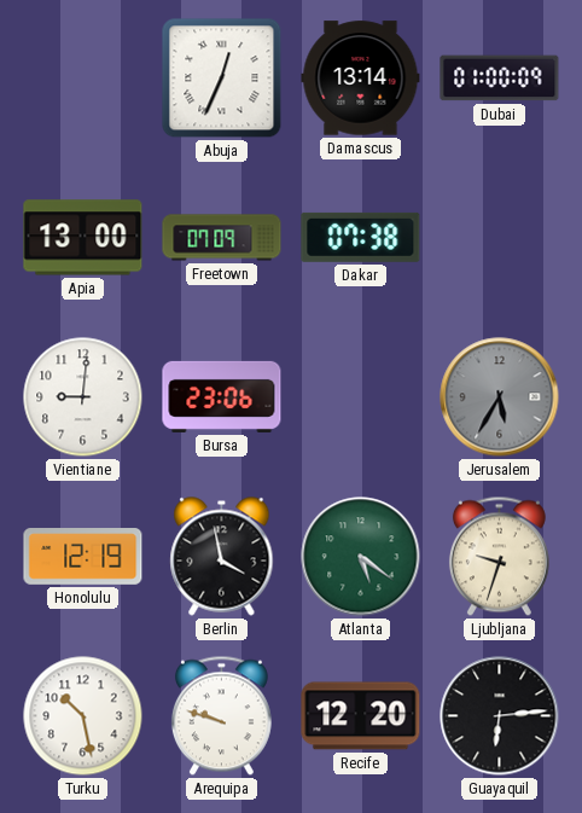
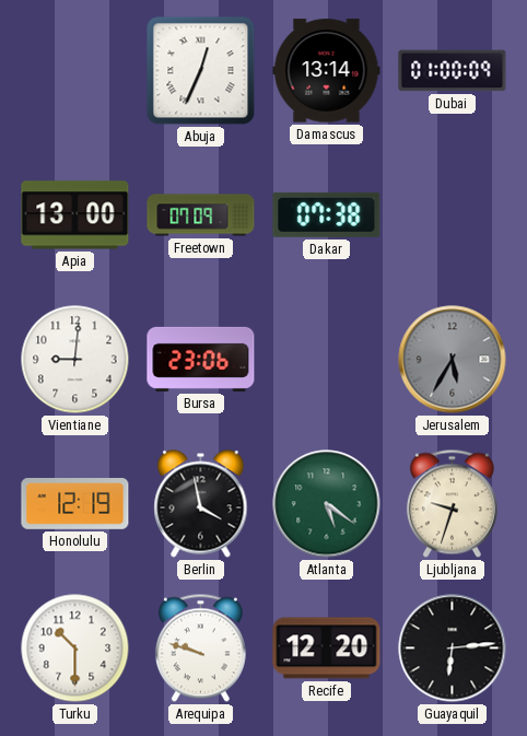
Turku: 10:28 -> 10:30 (75, 649)
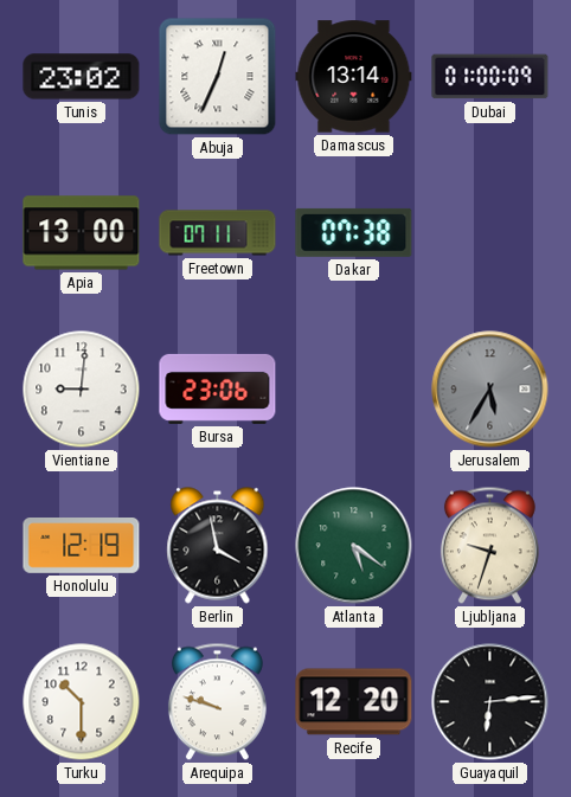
Tunis: none -> 23:02 (82, 77)
Freetown: 07:09 -> 07:11 (218, 233)
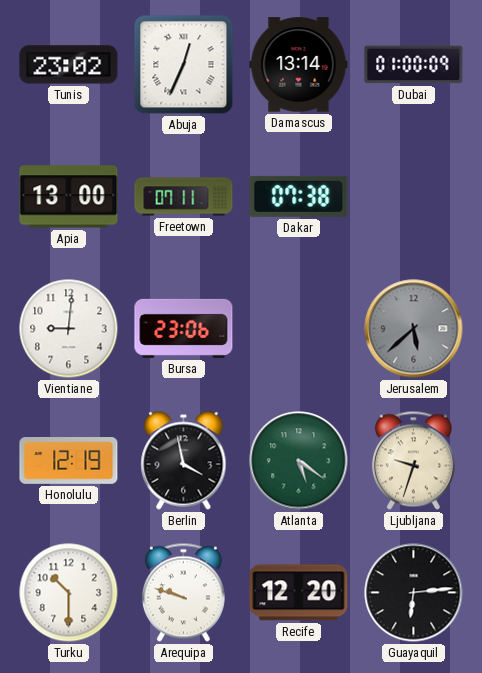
Jerusalem: 5:35 -> 5:38 (414, 329)
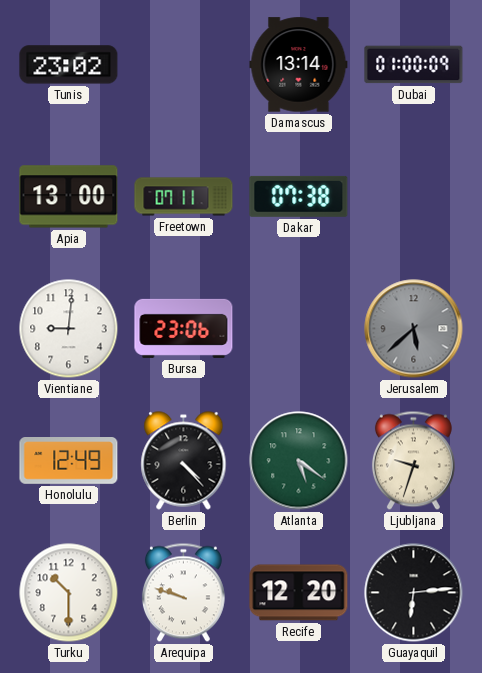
Abuja: 12:34 -> none (184, 65)
Honolulu: 12:19 -> 12:49 (69, 461)
Berlin: 3:58 -> 4:23 (184, 461)
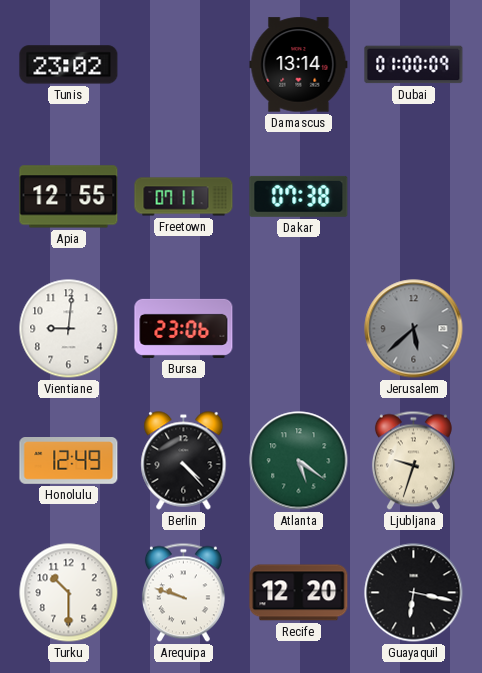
Apia: 13:00 -> 12:55 (69, 197)
Guayaquil: 6:14 -> 6:17 (414, 593)
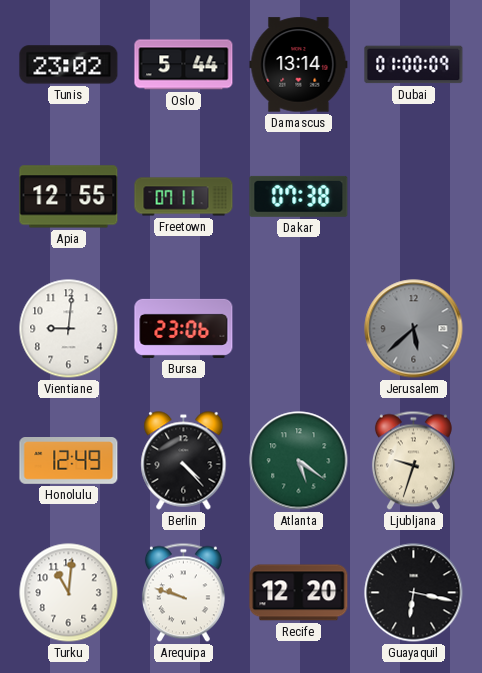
Oslo: none -> 5:44 (184, 65)
Turku: 10:30 -> 11:01 (69, 593)
